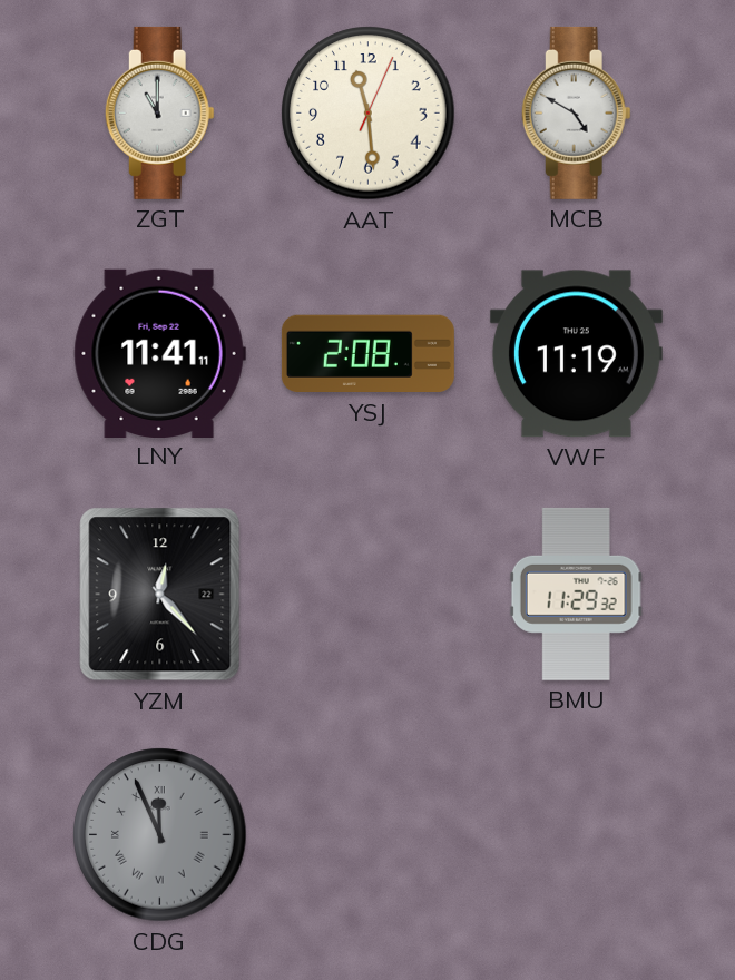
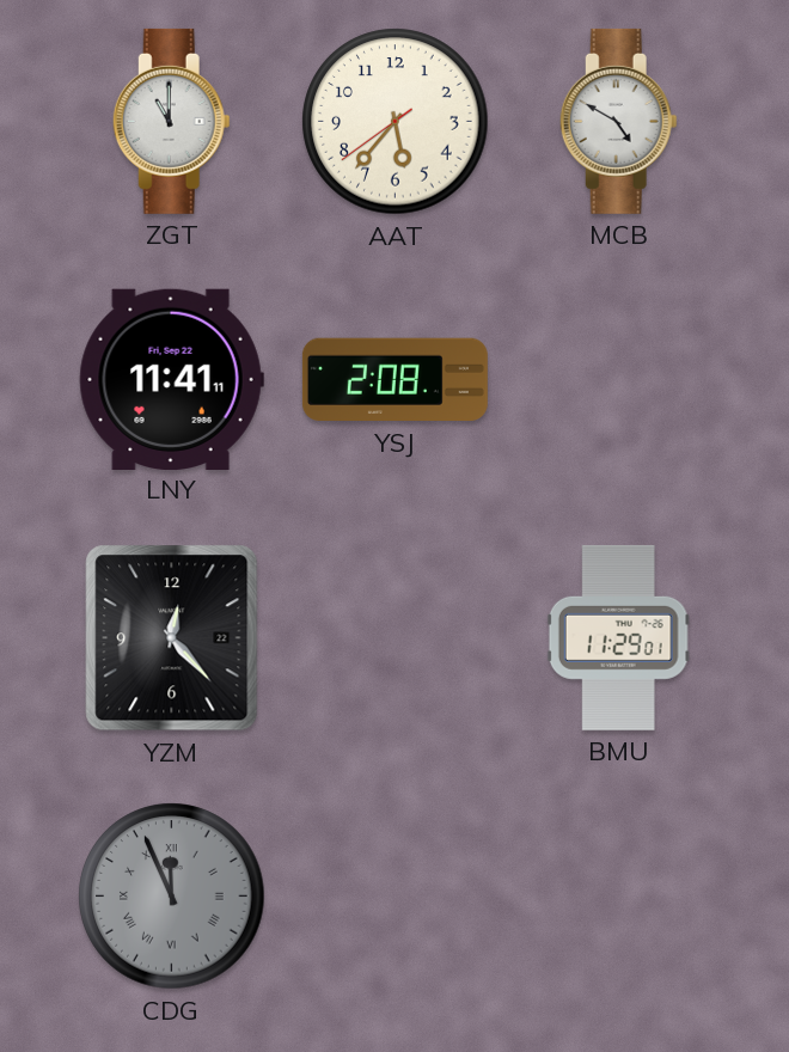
AAT: 11:29 -> 5:36 (396, 122)
VWF: 11:19 -> none (576, 354)
BMU: 11:29:32 -> 11:29:01 (618, 637)
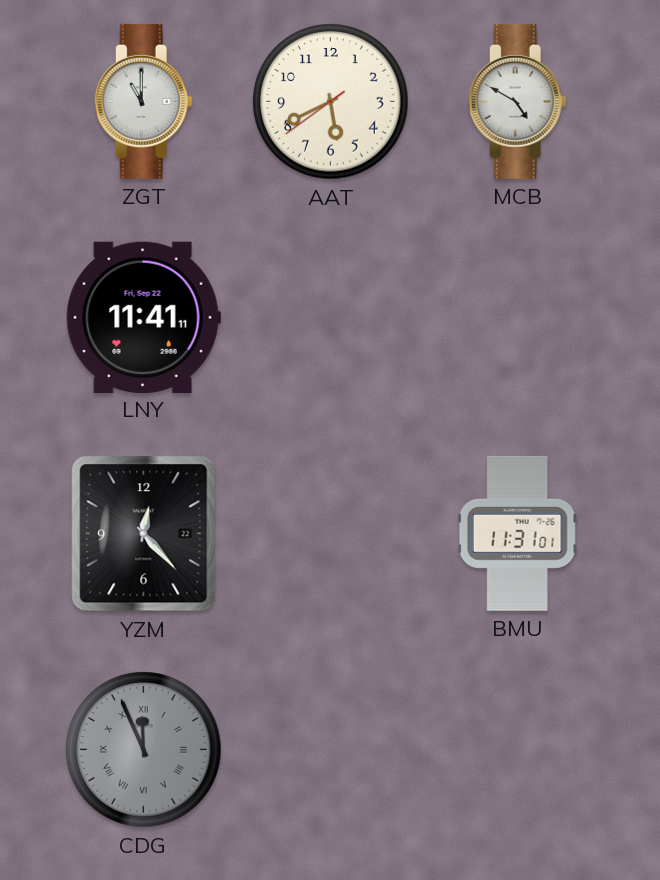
AAT: 5:36 -> 5:40 (331, 102)
YSJ: 2:08 -> none (395, 380)
BMU: 11:29 -> 11:31 (517, 533)
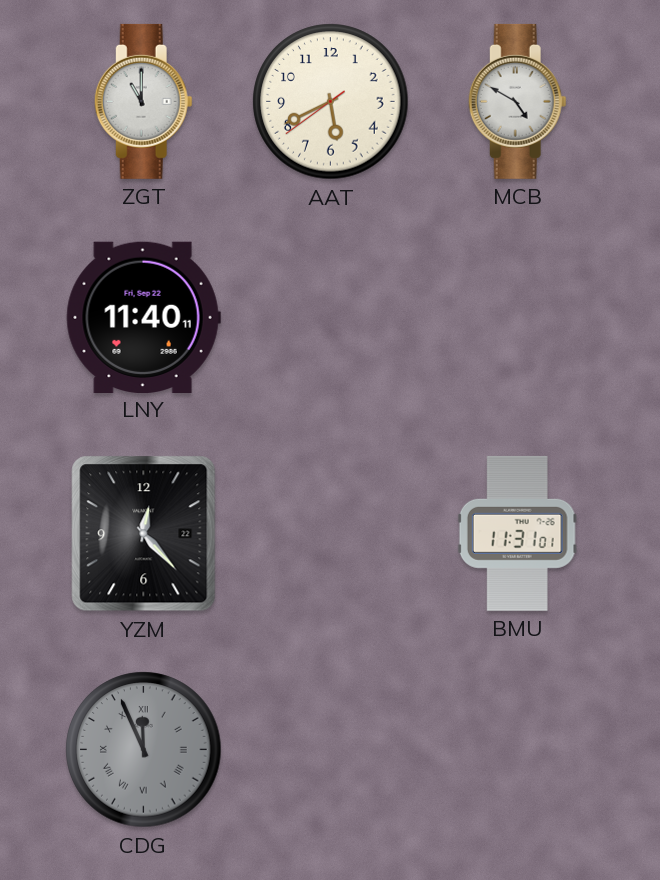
LNY: 11:41 -> 11:40 (143, 317)
